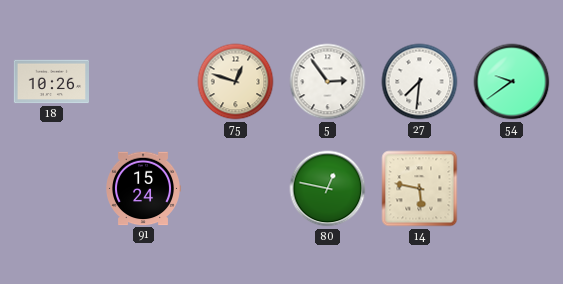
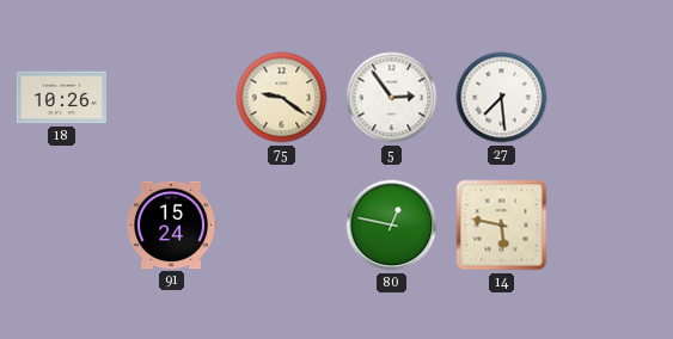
75: 12:48 -> 9:21 (282, 98)
27: 7:31 -> 7:29 (502, 98)
54: 9:39 -> none (512, 82)
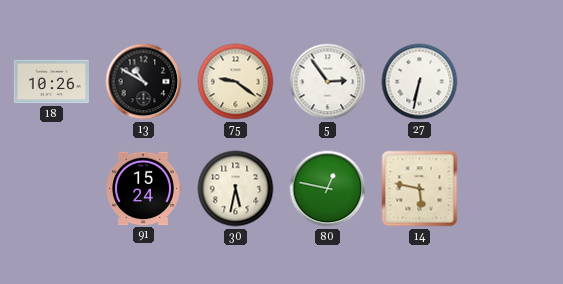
13: none -> 10:50 (144, 82)
27: 7:29 -> 6:32 (420, 82)
30: none -> 5:32 (236, 189)
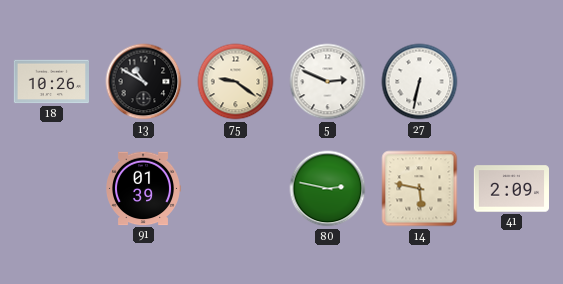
5: 2:54 -> 2:49 (328, 82)
91: 15:24 -> 01:39 (143, 189)
30: 5:32 -> none (236, 189)
80: 12:47 -> 2:47 (328, 189)
41: none -> 2:09 (511, 189)
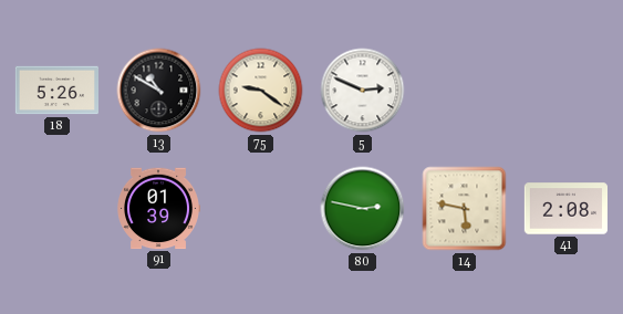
18: 10:26 -> 5:26 (56, 91)
27: 6:32 -> none (420, 82)
41: 2:09 -> 2:08 (565, 209)
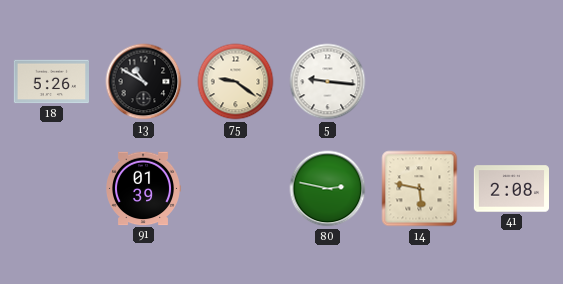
5: 2:49 -> 9:16 (328, 82)
